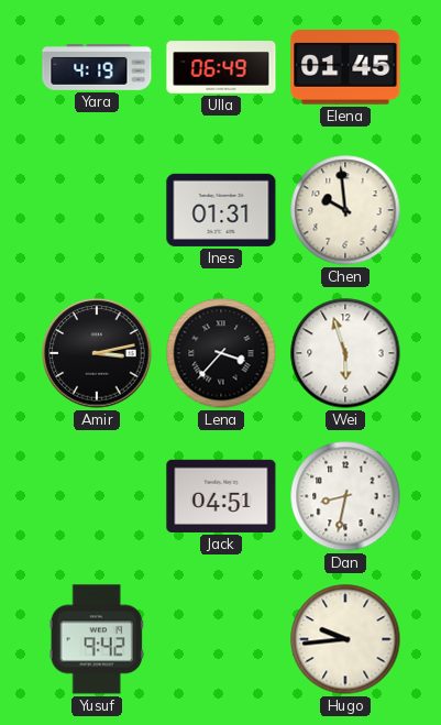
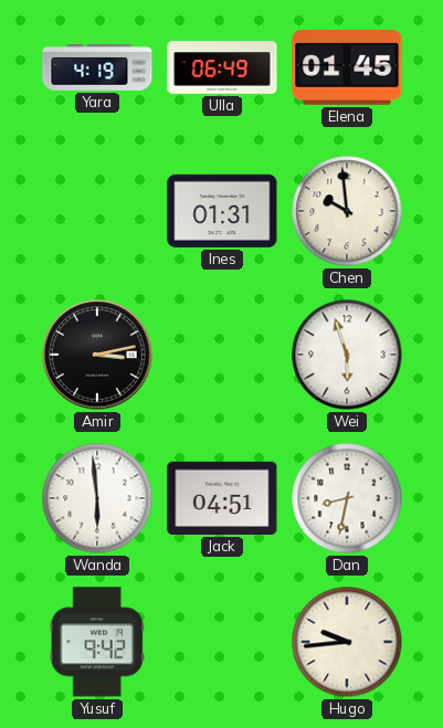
Lena: 3:37 -> none (221, 353)
Wanda: none -> 5:59 (97, 498)
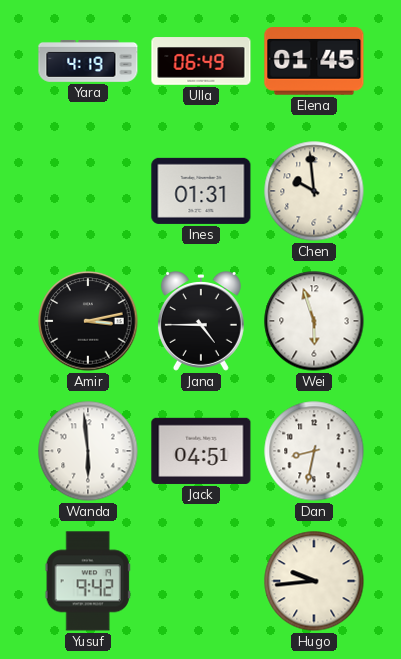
Jana: none -> 4:45 (201, 322)
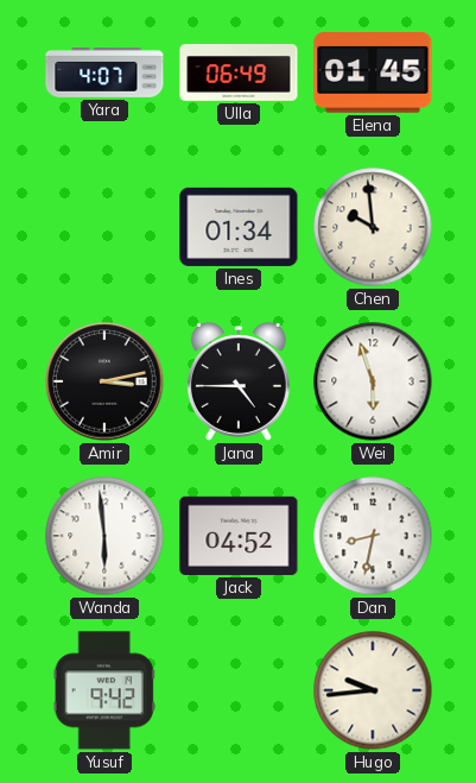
Yara: 4:19 -> 4:07 (104, 74)
Ines: 01:31 -> 01:34 (239, 227)
Jack: 04:51 -> 04:52 (239, 536)
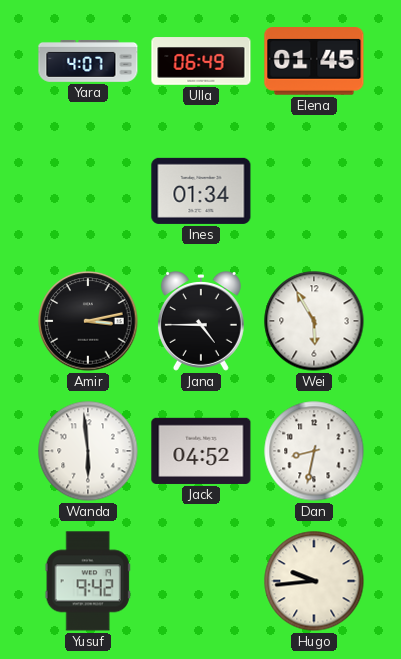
Chen: 9:59 -> none (373, 227)
Wei: 5:57 -> 5:55 (314, 321)
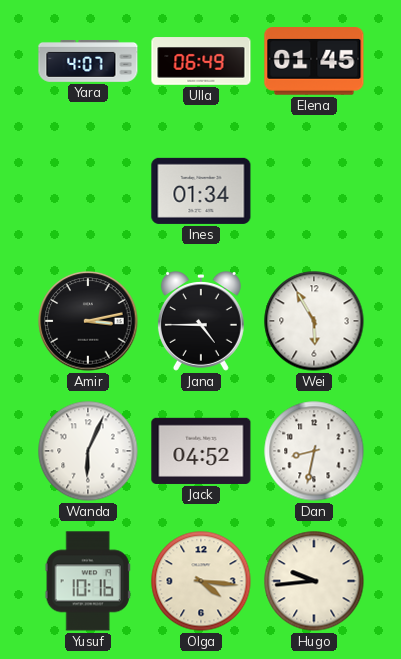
Wanda: 5:59 -> 6:04 (88, 451)
Yusuf: 9:42 -> 10:16 (88, 581)
Olga: none -> 4:16 (201, 581)
